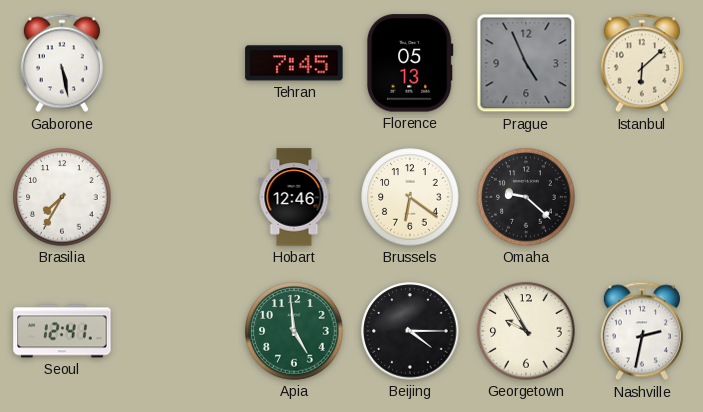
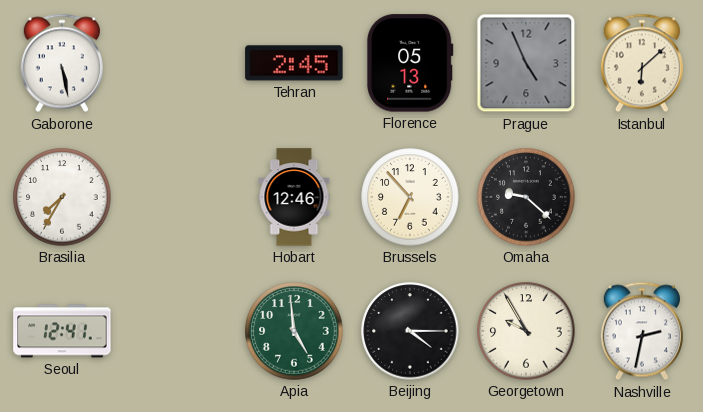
Tehran: 7:45 -> 2:45 (294, 63)
Brussels: 6:21 -> 6:53 (410, 197)
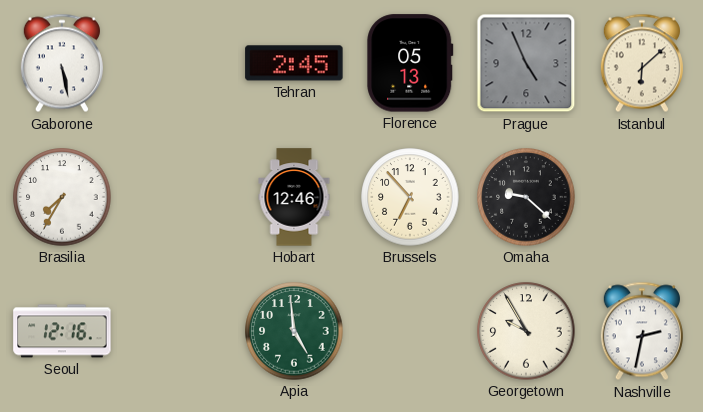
Seoul: 12:41 -> 12:16 (62, 331)
Beijing: 4:15 -> none (410, 331)
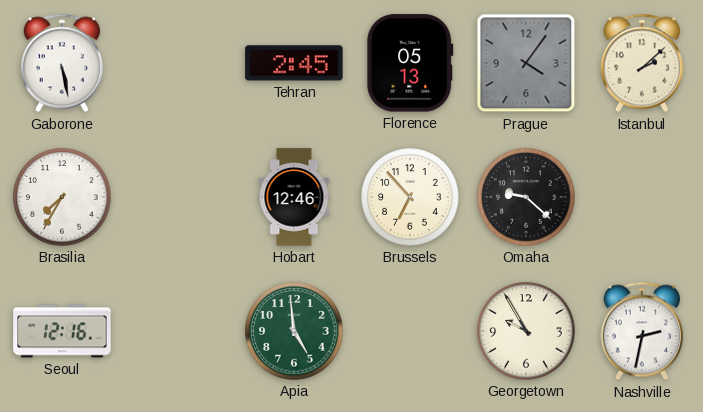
Prague: 4:56 -> 4:06 (526, 63)
Istanbul: 6:08 -> 2:08 (642, 63)
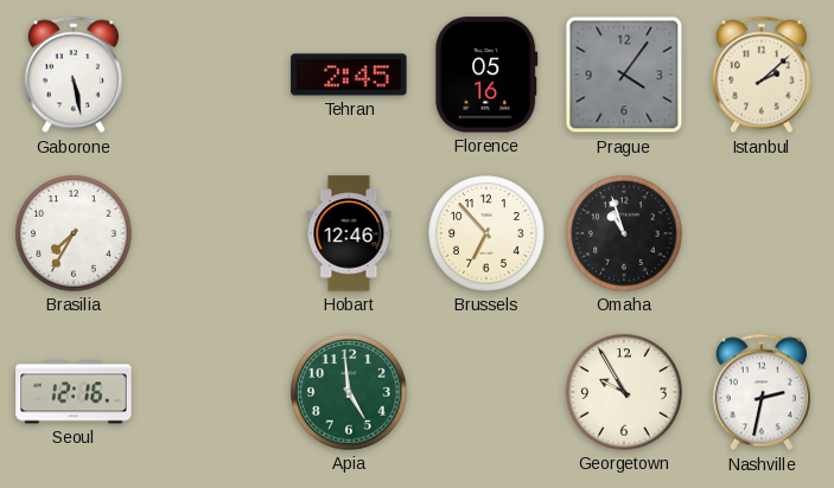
Florence: 05:13 -> 05:16 (486, 75)
Omaha: 9:22 -> 10:57 (624, 233)
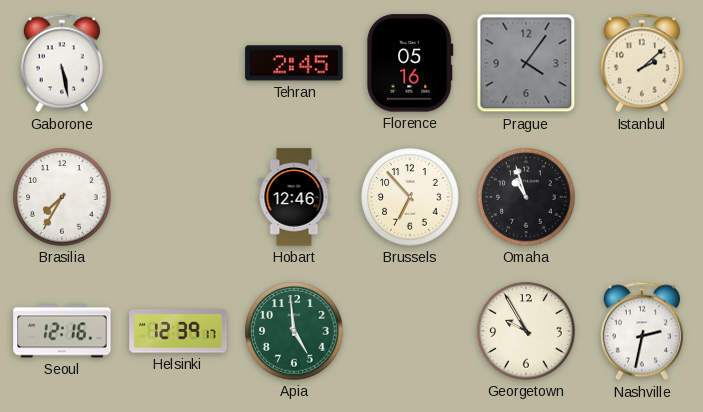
Helsinki: none -> 12:39 (178, 331)
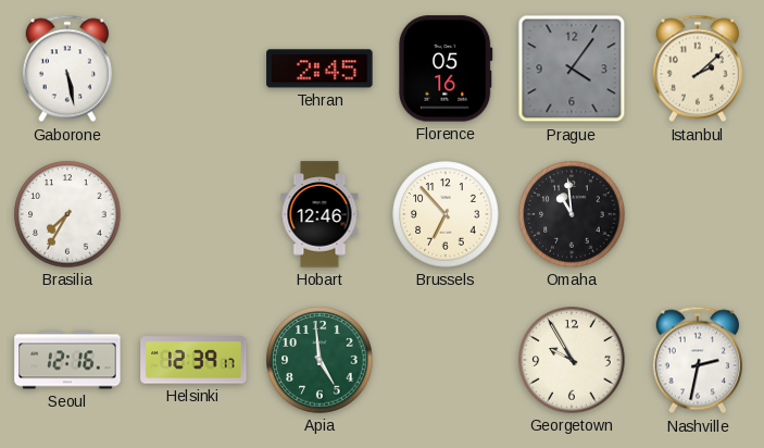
Omaha: 10:57 -> 10:59 (572, 214)
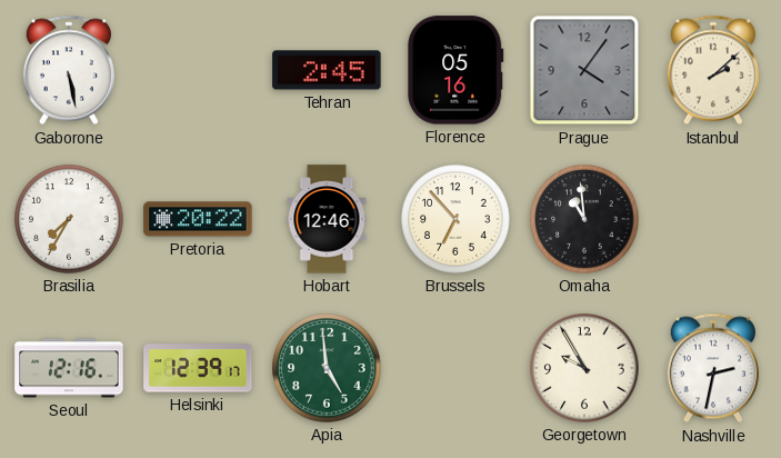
Pretoria: none -> 20:22 (198, 219)
